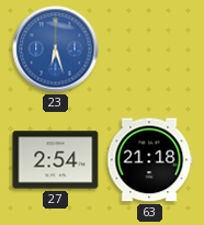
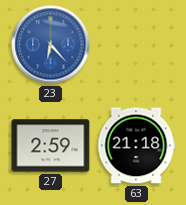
23: 6:27 -> 6:23 (51, 45)
27: 2:54 -> 2:59 (51, 146)
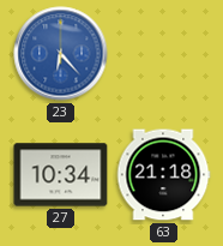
27: 2:59 -> 10:34 (61, 175)
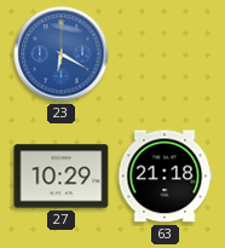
23: 6:23 -> 6:20 (62, 54)
27: 10:34 -> 10:29 (62, 177)
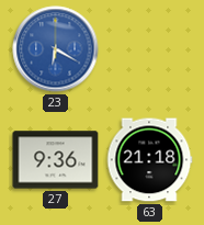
27: 10:29 -> 9:36 (56, 160)
